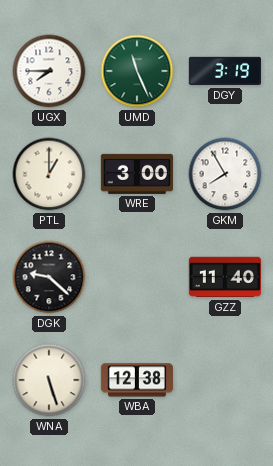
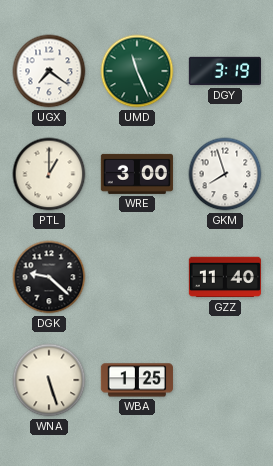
UGX: 7:45 -> 7:21 (49, 71)
GKM: 7:55 -> 7:57 (225, 174)
WBA: 12:38 -> 1:25 (137, 380)
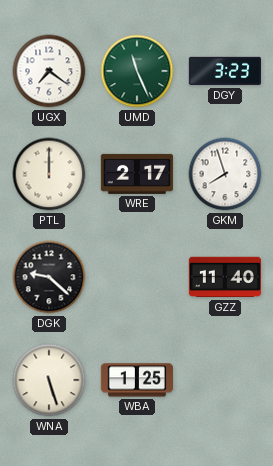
DGY: 3:19 -> 3:23 (224, 71)
PTL: 1:00 -> 12:00 (49, 174)
WRE: 3:00 -> 2:17 (137, 174)
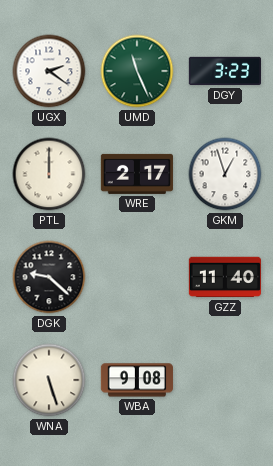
UGX: 7:21 -> 2:21 (49, 71)
GKM: 7:57 -> 12:57 (225, 174)
WBA: 1:25 -> 9:08 (137, 380)
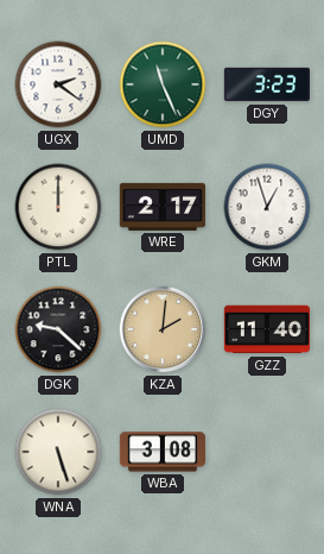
KZA: none -> 2:01 (163, 329)
WBA: 9:08 -> 3:08 (163, 452)
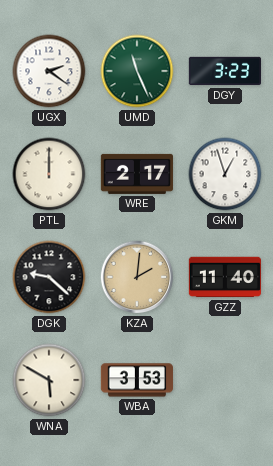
WNA: 5:27 -> 5:50 (49, 380)
WBA: 3:08 -> 3:53 (137, 380)
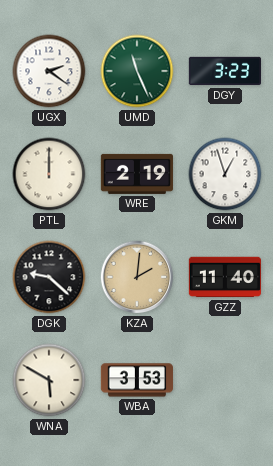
WRE: 2:17 -> 2:19 (137, 174)
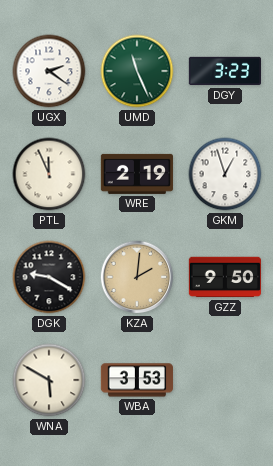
PTL: 12:00 -> 11:56 (49, 174)
DGK: 9:22 -> 9:20 (49, 277)
GZZ: 11:40 -> 9:50 (225, 277)
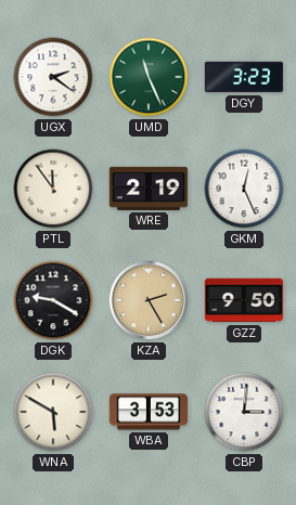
PTL: 11:56 -> 11:54 (53, 189)
GKM: 12:57 -> 12:26 (244, 189)
KZA: 2:01 -> 2:25 (149, 300)
CBP: none -> 3:01 (244, 412)
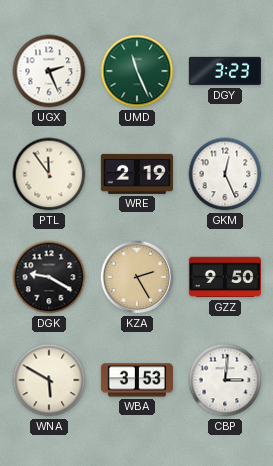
UGX: 2:21 -> 2:26 (49, 71)
